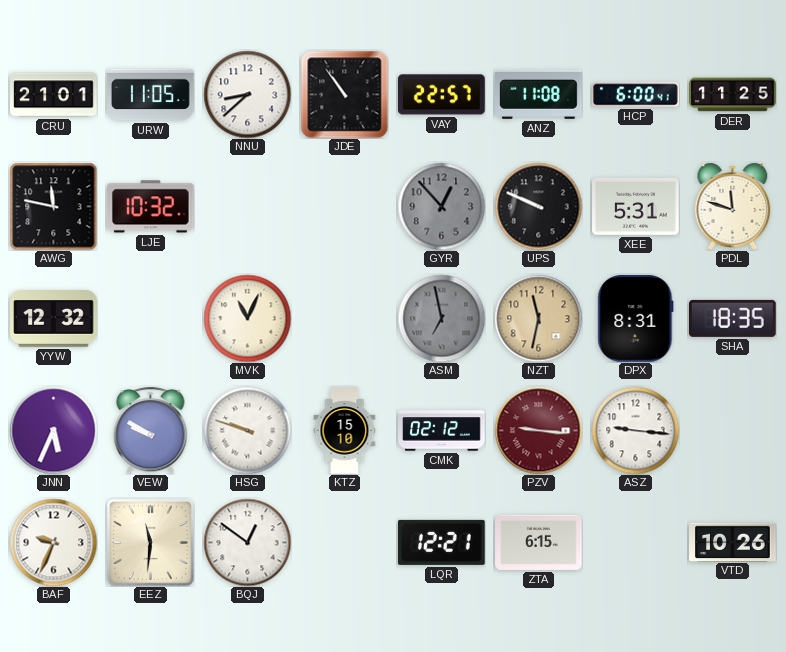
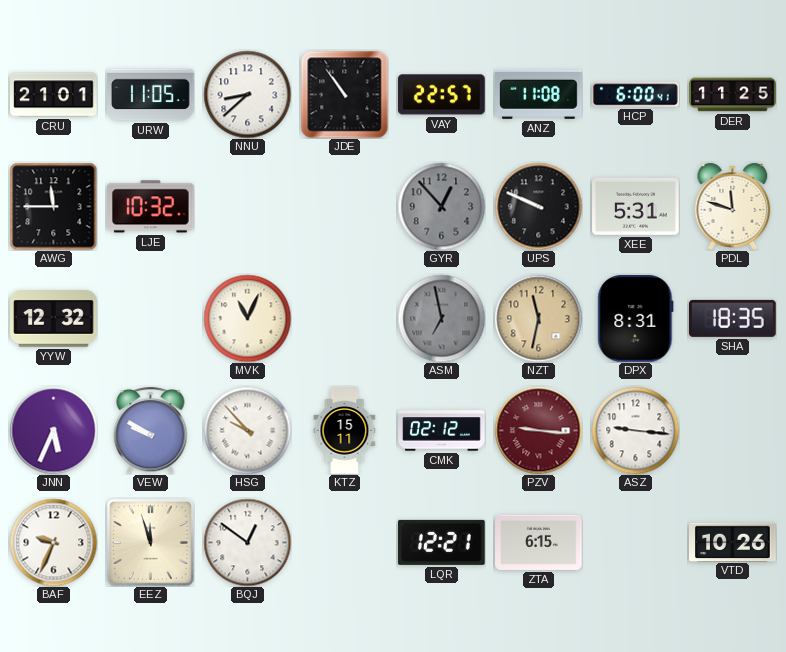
AWG: 11:47 -> 11:45 (53, 206)
HSG: 9:48 -> 9:53 (247, 430)
KTZ: 15:10 -> 15:11 (345, 431)
EEZ: 11:31 -> 11:57 (150, 542)
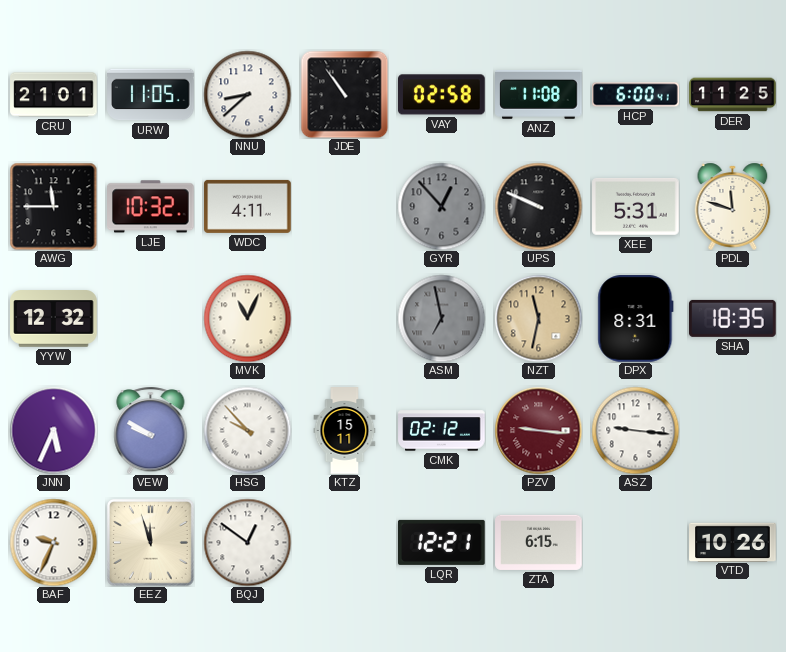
VAY: 22:57 -> 02:58 (442, 95)
WDC: none -> 4:11 (248, 206)
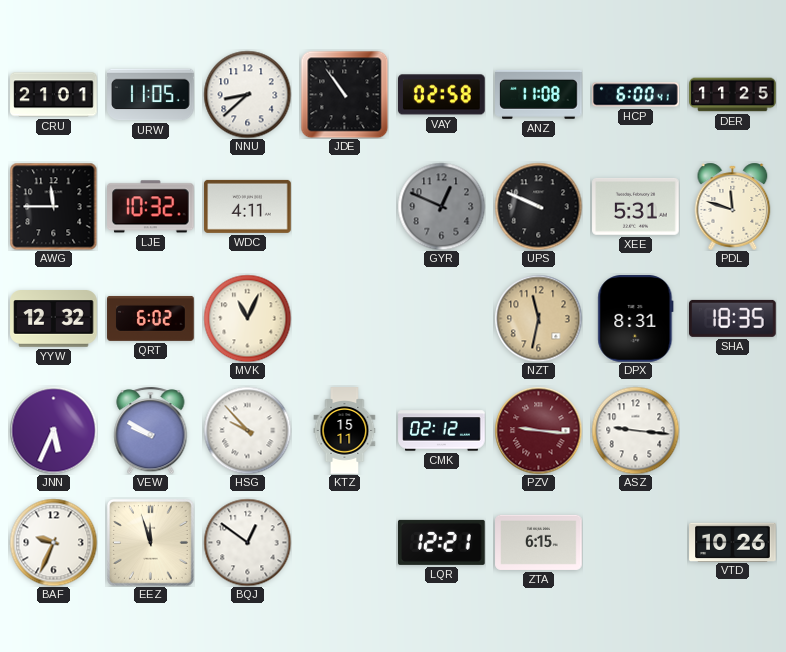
GYR: 12:53 -> 12:49 (441, 206)
QRT: none -> 6:02 (151, 318)
ASM: 6:58 -> none (441, 318)
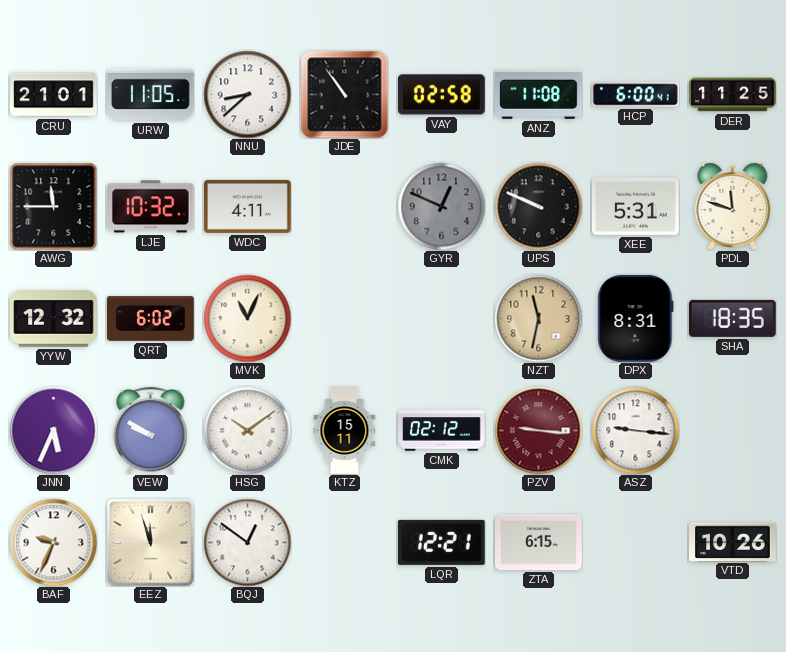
HSG: 9:53 -> 10:09 (247, 430)
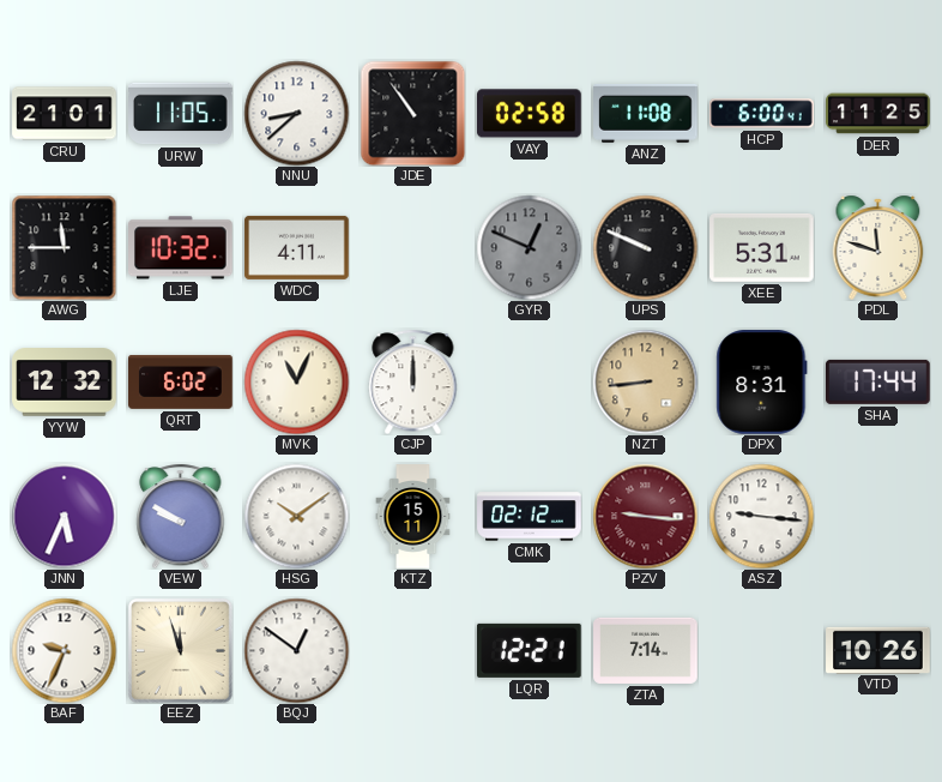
CJP: none -> 12:00 (413, 381)
NZT: 11:32 -> 8:44 (645, 381)
SHA: 18:35 -> 17:44 (878, 381)
ZTA: 6:15 -> 7:14 (646, 650)
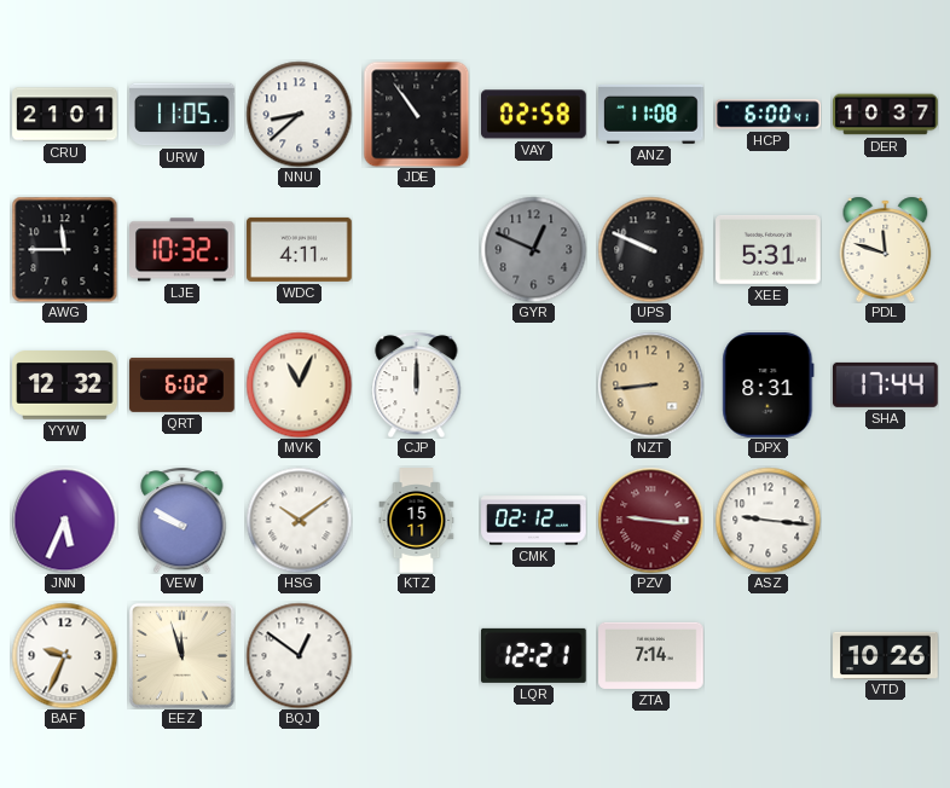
DER: 11:25 -> 10:37 (886, 115)
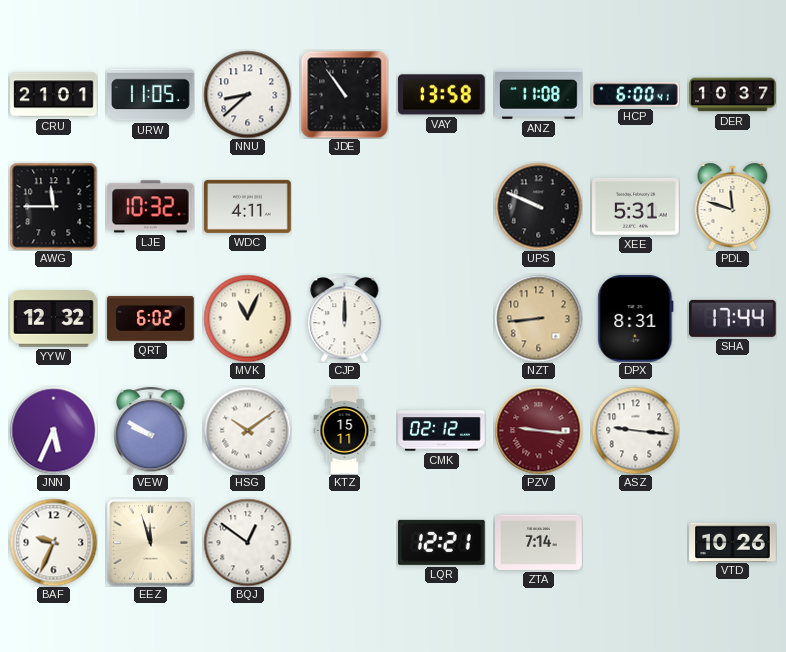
VAY: 02:58 -> 13:58 (442, 95)
GYR: 12:49 -> none (533, 249)
